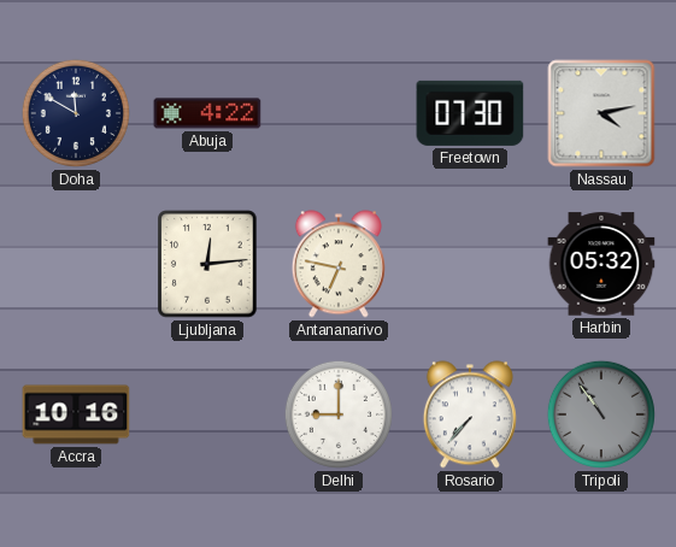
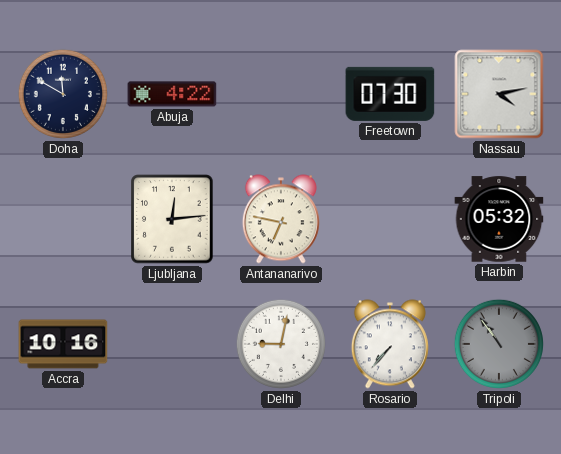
Delhi: 9:00 -> 9:02 (281, 344)
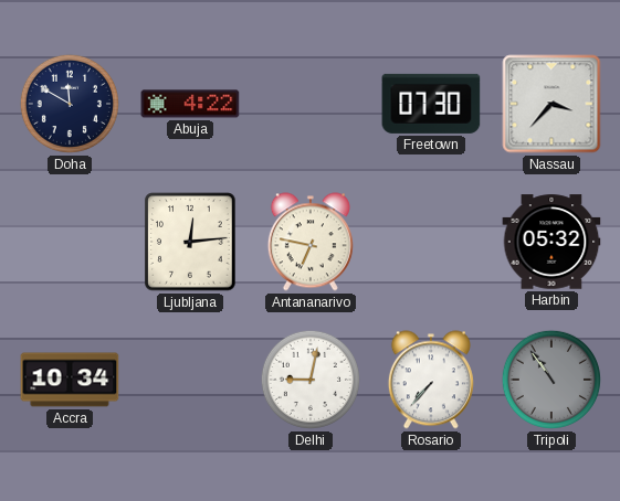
Nassau: 4:13 -> 3:37 (551, 104)
Accra: 10:16 -> 10:34 (70, 380)
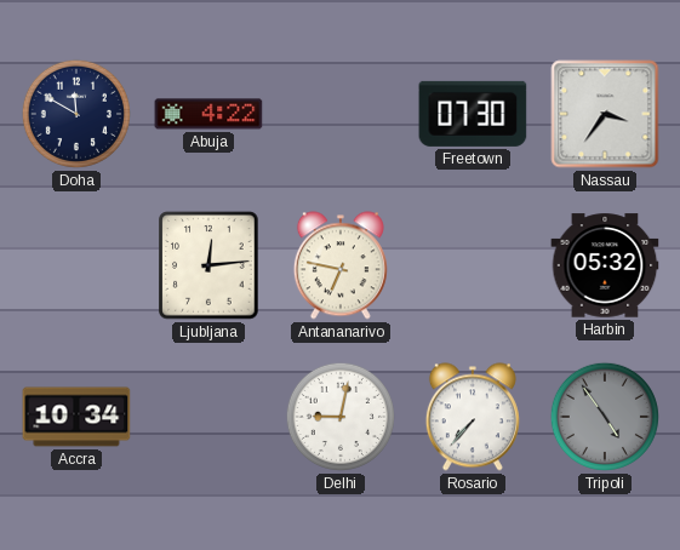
Nassau: 3:37 -> 3:36 (605, 114)
Tripoli: 10:54 -> 4:54 (605, 417)
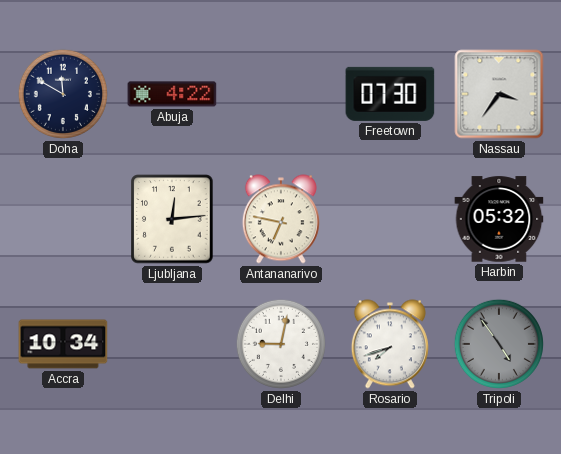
Rosario: 7:37 -> 7:42 (390, 344)
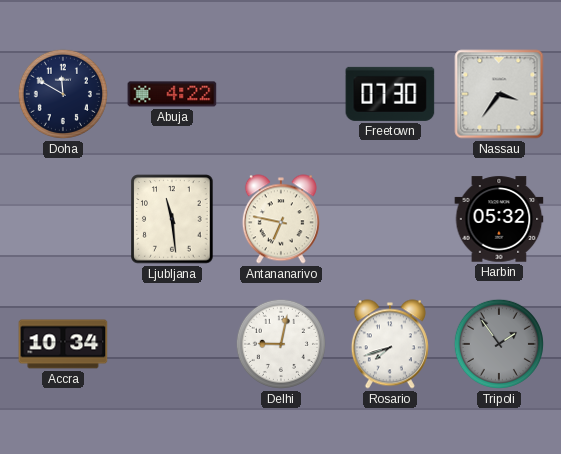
Ljubljana: 12:14 -> 11:29 (172, 219)
Tripoli: 4:54 -> 1:54 (499, 344)
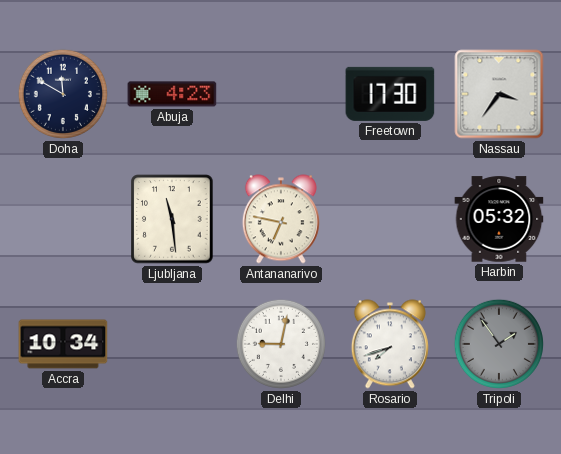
Abuja: 4:22 -> 4:23 (172, 94)
Freetown: 07:30 -> 17:30 (390, 94)
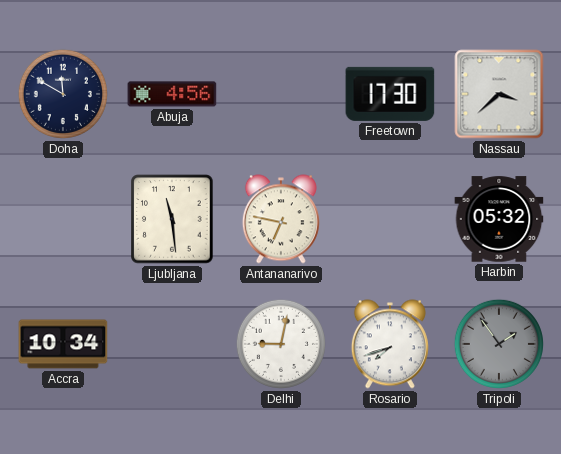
Abuja: 4:23 -> 4:56 (172, 94)
Nassau: 3:36 -> 3:38 (499, 94)
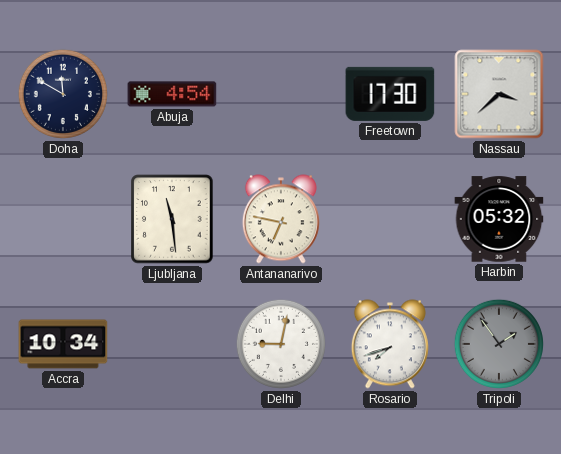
Abuja: 4:56 -> 4:54 (172, 94)
